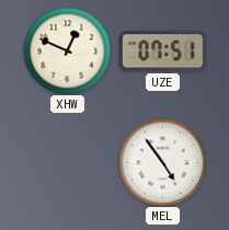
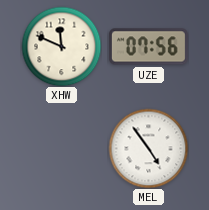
XHW: 12:49 -> 11:49 (61, 46)
UZE: 07:51 -> 07:56 (148, 47)
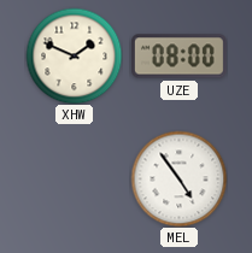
XHW: 11:49 -> 1:49 (74, 55)
UZE: 07:56 -> 08:00 (178, 57)
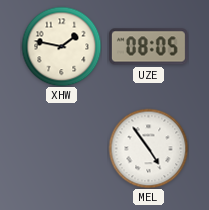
XHW: 1:49 -> 1:47 (61, 46)
UZE: 08:00 -> 08:05 (148, 47)
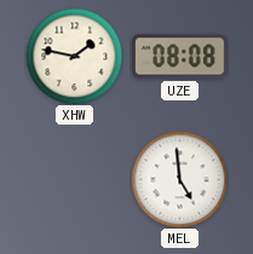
UZE: 08:05 -> 08:08 (179, 57)
MEL: 4:54 -> 4:59 (179, 179)
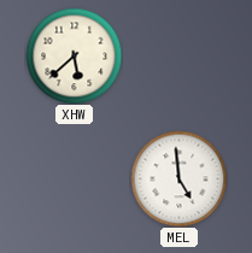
XHW: 1:47 -> 5:38 (74, 55)
UZE: 08:08 -> none (179, 57)
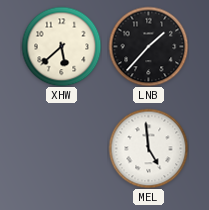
LNB: none -> 1:37 (148, 46)
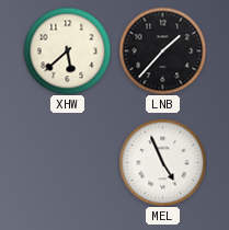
MEL: 4:59 -> 4:56 (162, 162)
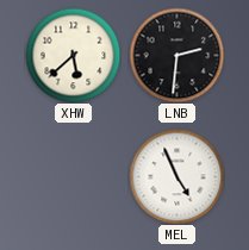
LNB: 1:37 -> 2:31 (176, 55)
